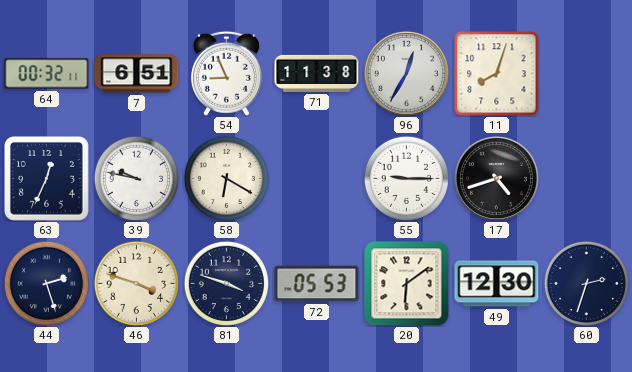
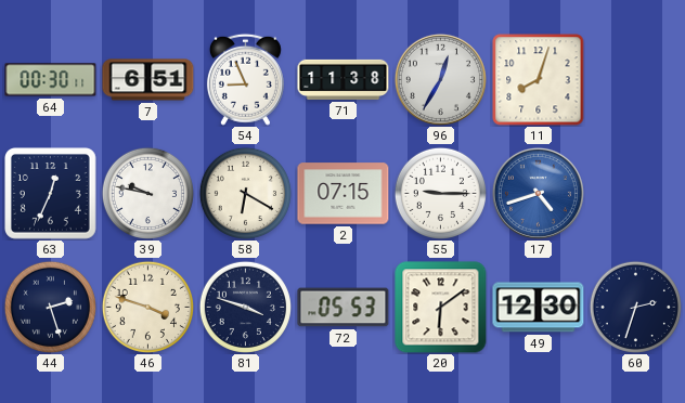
64: 00:32 -> 00:30 (51, 80)
2: none -> 07:15 (344, 194)
17 dial: black -> blue (538, 193)
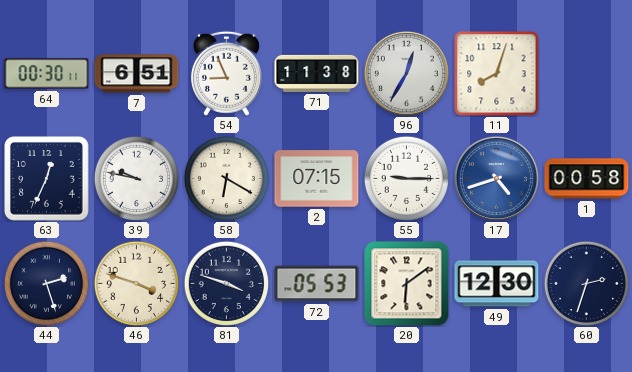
1: none -> 00:58 (587, 179)
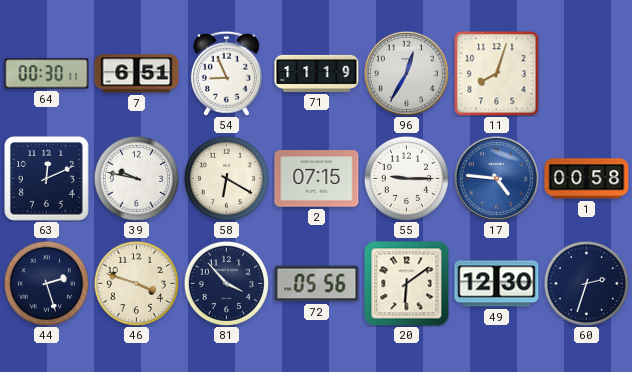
71: 11:38 -> 11:19 (317, 73)
63: 12:34 -> 12:11 (47, 179)
17: 4:42 -> 4:46 (496, 178)
81: 3:48 -> 3:53 (226, 283)
72: 05:53 -> 05:56 (317, 284)
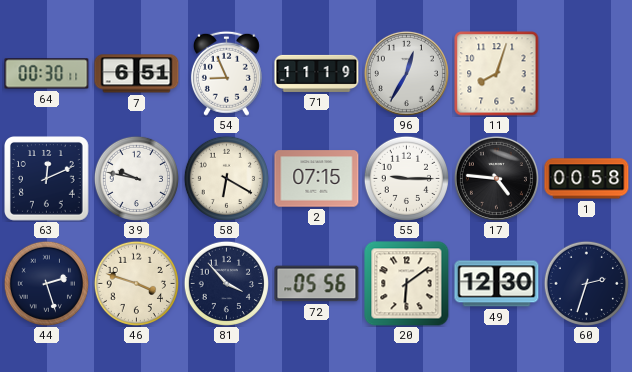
17 dial: blue -> black (496, 178)
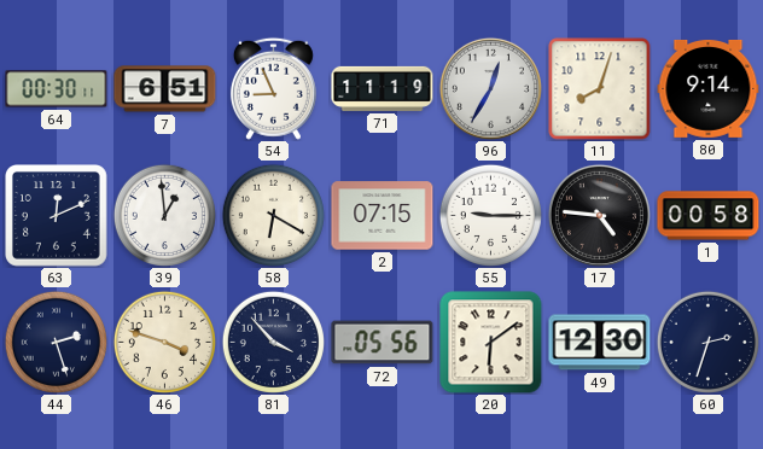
80: none -> 9:14 (709, 88)
39: 9:47 -> 12:59 (164, 215)
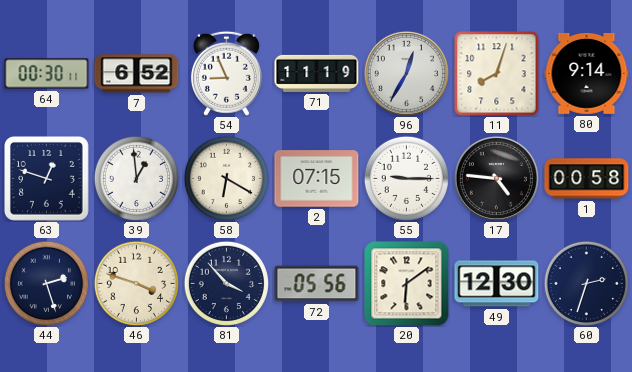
7: 6:51 -> 6:52 (137, 74)
63: 12:11 -> 12:48 (47, 179)
